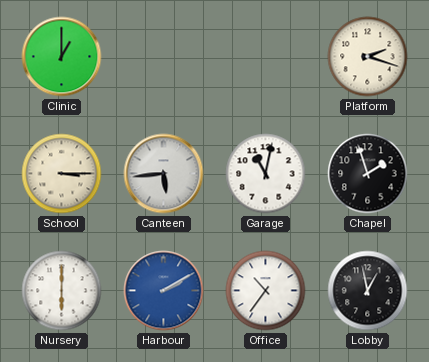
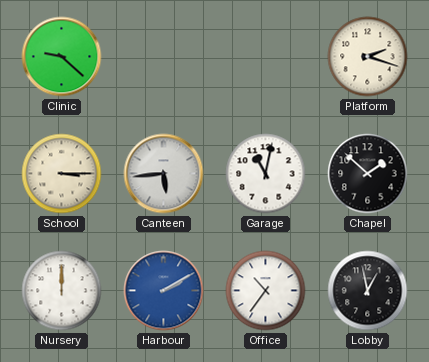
Clinic: 1:00 -> 9:22 (62, 57)
Chapel: 1:57 -> 1:52 (368, 174)
Nursery: 6:00 -> 12:00 (62, 291)
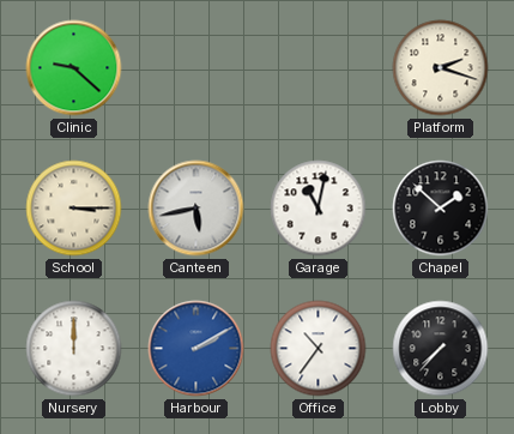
Canteen: 5:44 -> 5:43 (196, 209)
Lobby: 12:58 -> 7:37 (441, 349)
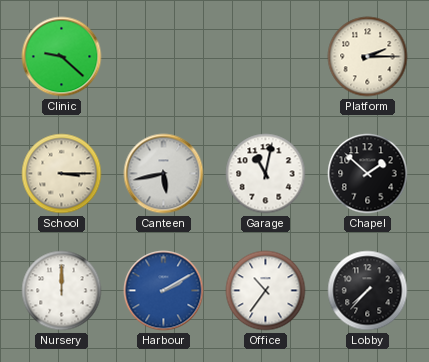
Platform: 2:18 -> 2:15 (368, 57)
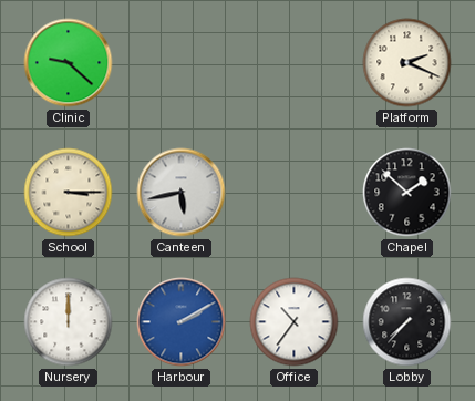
Platform: 2:15 -> 2:19 (407, 63)
Garage: 11:02 -> none (266, 174)
